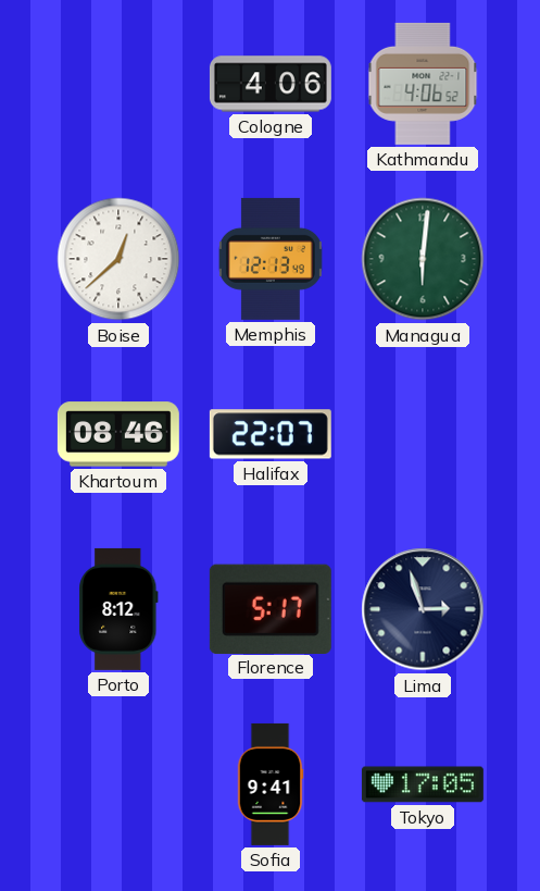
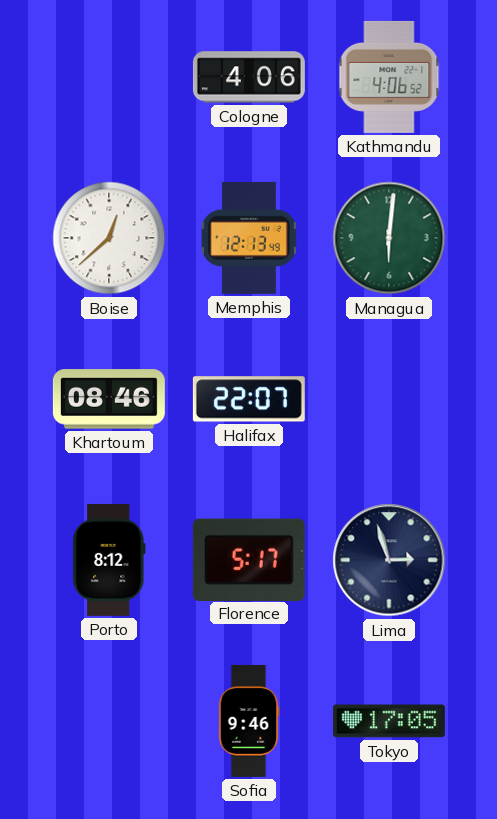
Sofia: 9:41 -> 9:46 (249, 721)
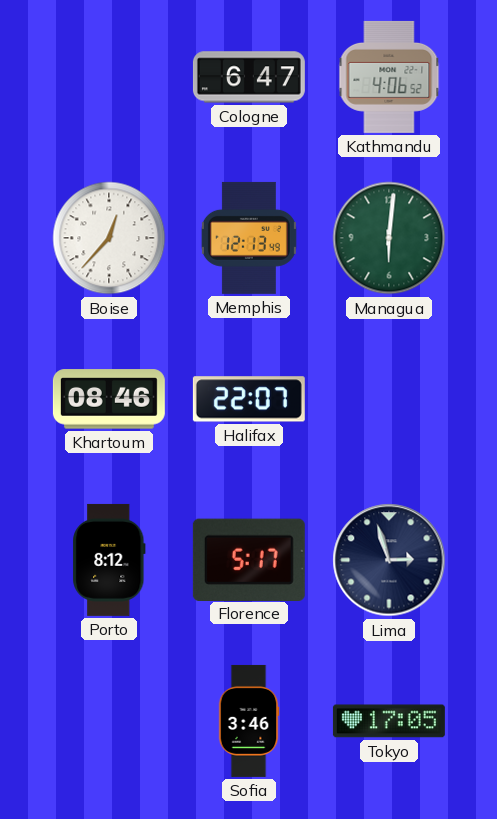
Cologne: 4:06 -> 6:47 (249, 77)
Boise: 12:38 -> 12:37 (109, 238)
Sofia: 9:46 -> 3:46 (249, 721)
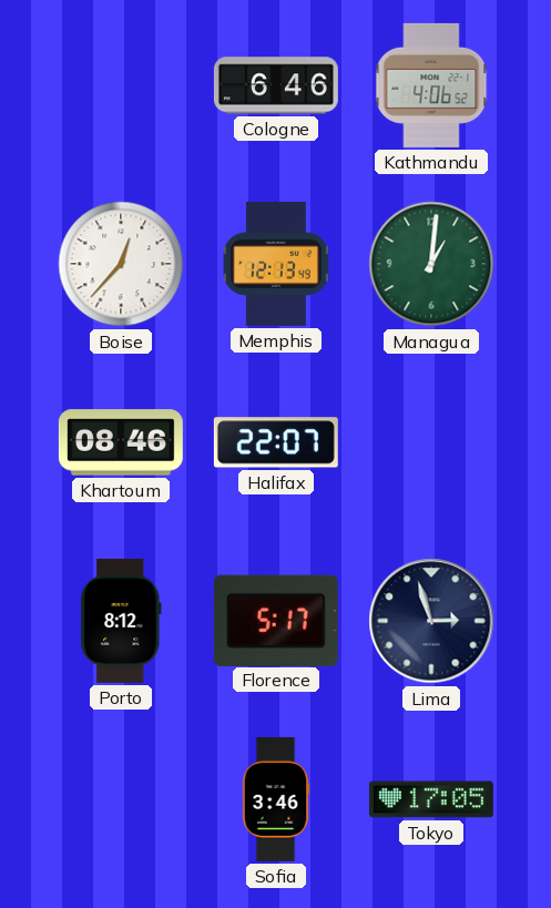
Cologne: 6:47 -> 6:46 (276, 85)
Managua: 6:01 -> 1:01 (431, 264)
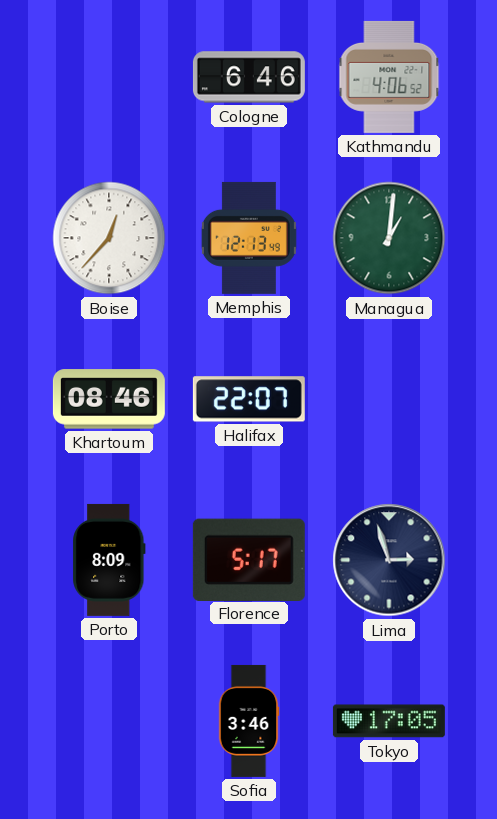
Porto: 8:12 -> 8:09 (109, 560)
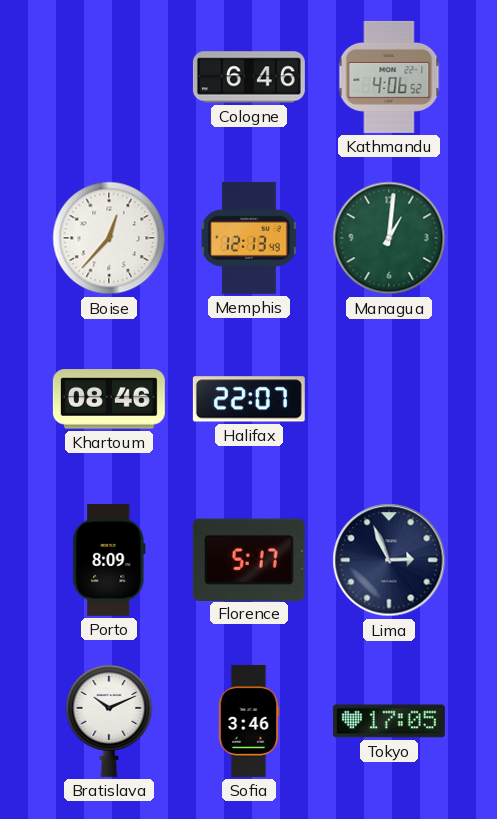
Lima: 2:57 -> 2:56 (389, 560)
Bratislava: none -> 10:11 (109, 720)
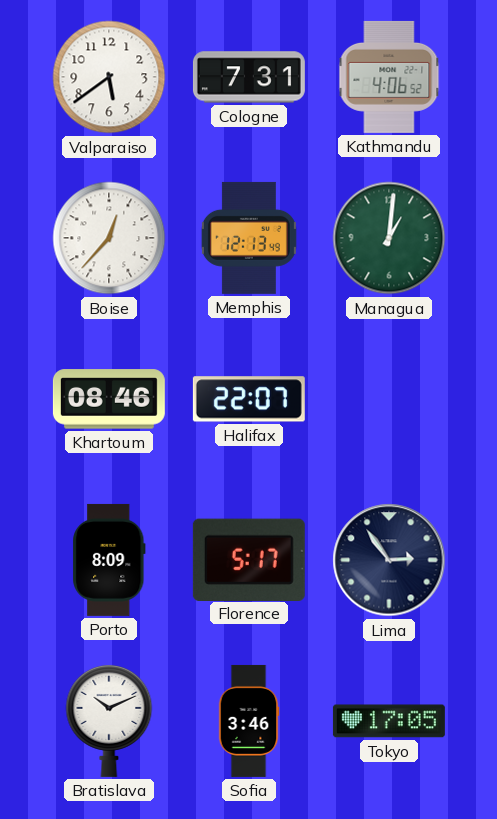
Valparaiso: none -> 5:39 (109, 77)
Cologne: 6:46 -> 7:31 (249, 77)
Lima: 2:56 -> 2:54 (389, 560)
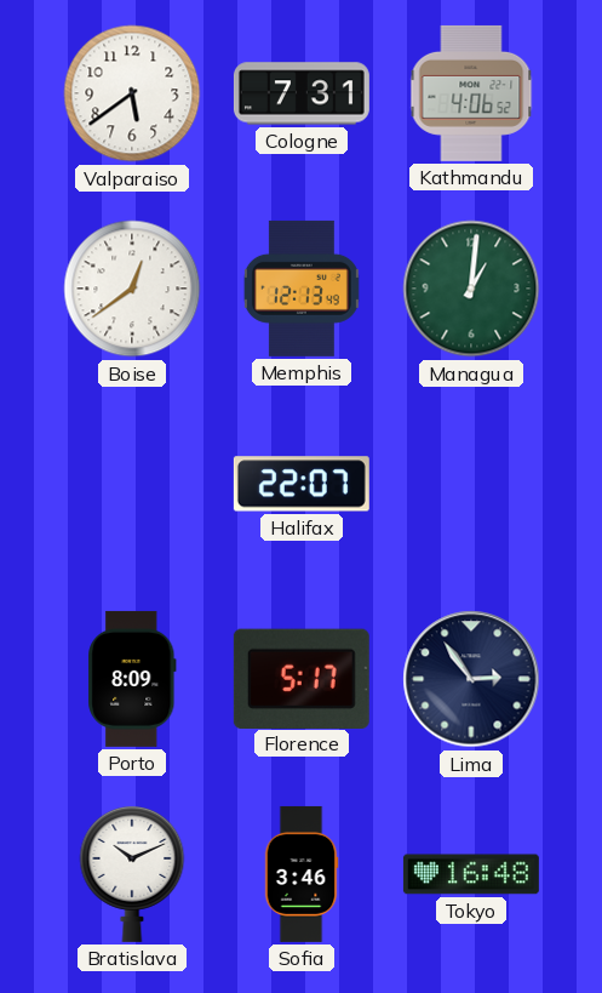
Boise: 12:37 -> 12:39 (132, 289)
Khartoum: 08:46 -> none (109, 399)
Tokyo: 17:05 -> 16:48 (471, 874)
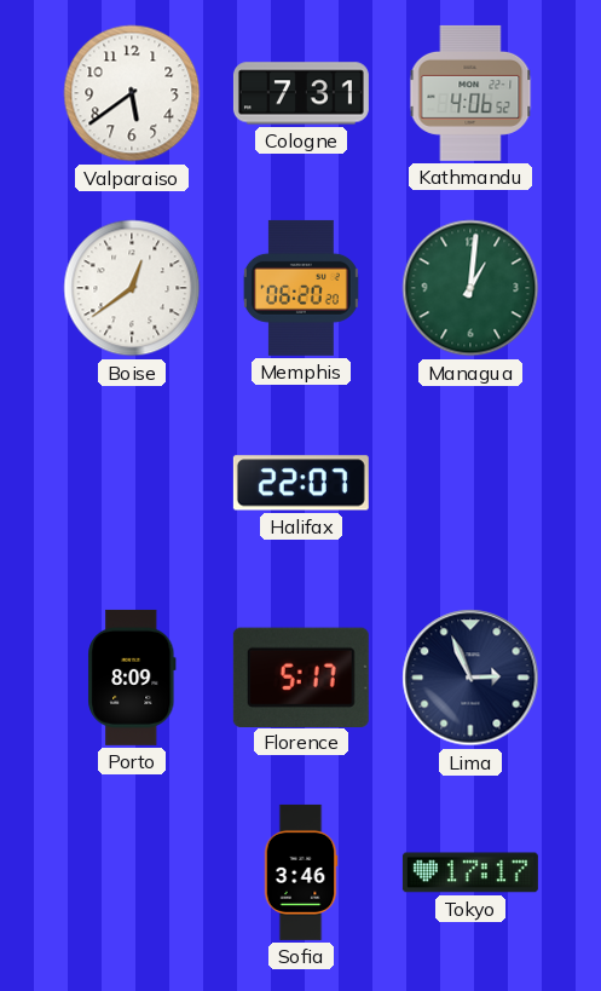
Memphis: 12:13 -> 06:20 (301, 288)
Lima: 2:54 -> 2:56 (470, 678)
Bratislava: 10:11 -> none (132, 873)
Tokyo: 16:48 -> 17:17 (470, 872)
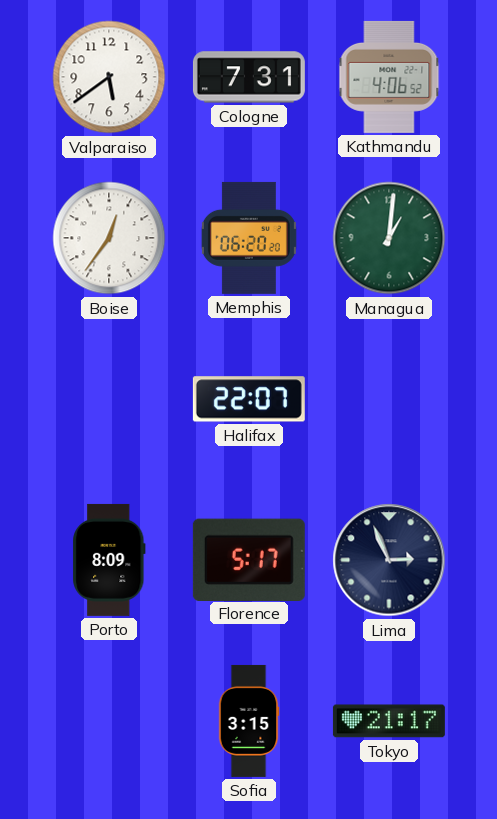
Boise: 12:39 -> 12:36 (109, 238)
Sofia: 3:46 -> 3:15 (249, 721)
Tokyo: 17:17 -> 21:17 (389, 721)
